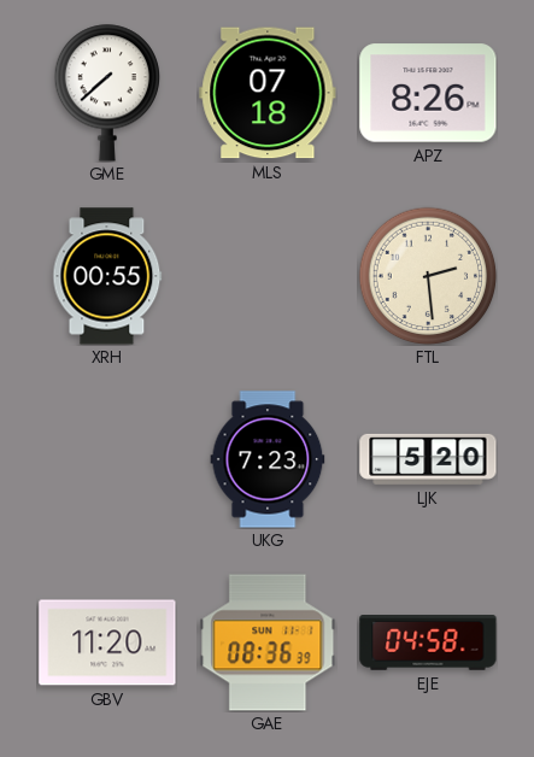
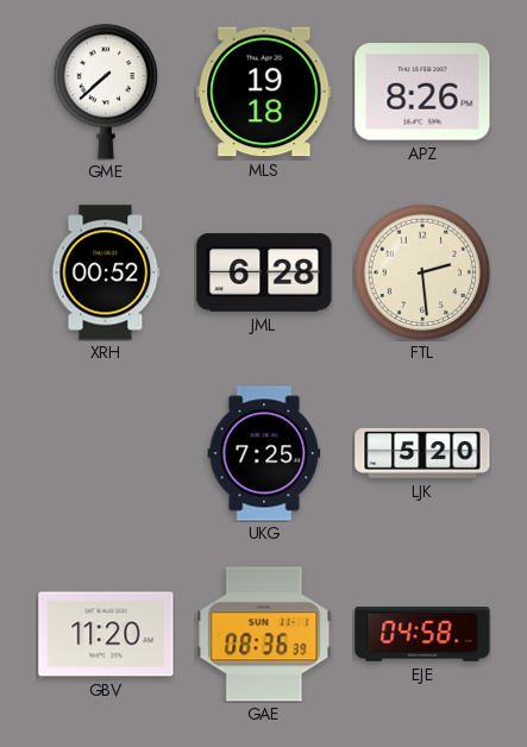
MLS: 07:18 -> 19:18 (264, 92)
XRH: 00:55 -> 00:52 (106, 272)
JML: none -> 6:28 (264, 272)
UKG: 7:23 -> 7:25 (264, 453)
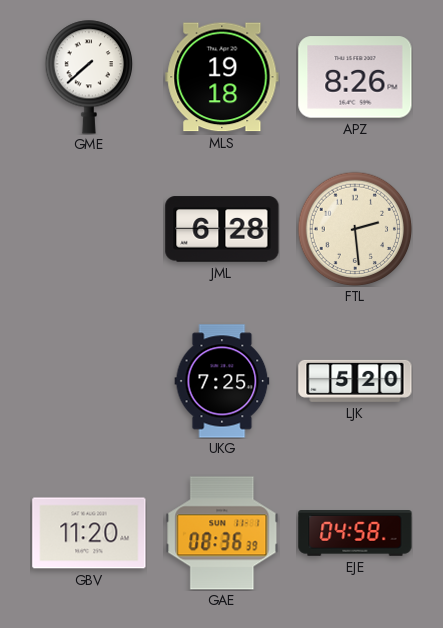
XRH: 00:52 -> none (106, 272)
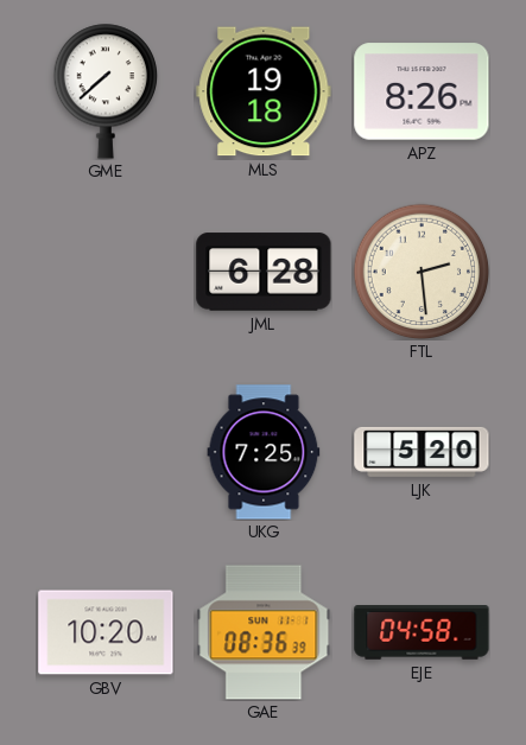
GBV: 11:20 -> 10:20 (106, 632)
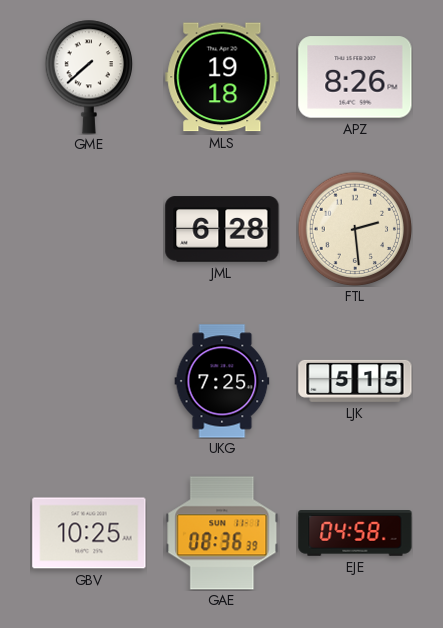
LJK: 5:20 -> 5:15 (355, 381)
GBV: 10:20 -> 10:25 (89, 533)
